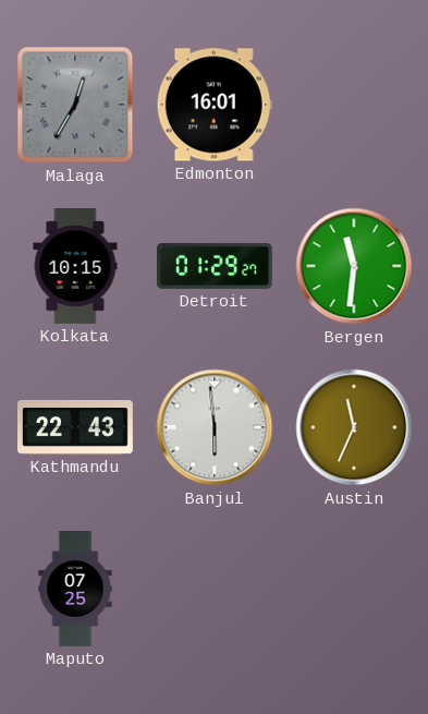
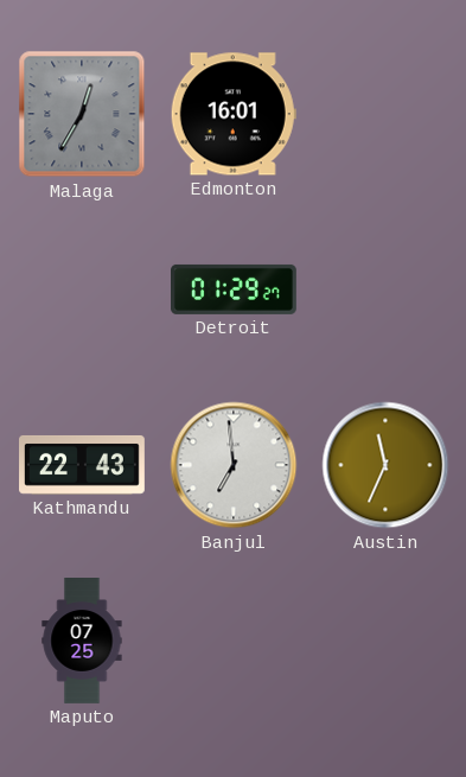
Kolkata: 10:15 -> none (75, 267)
Bergen: 11:31 -> none (354, 266)
Banjul: 5:59 -> 6:59 (234, 465)
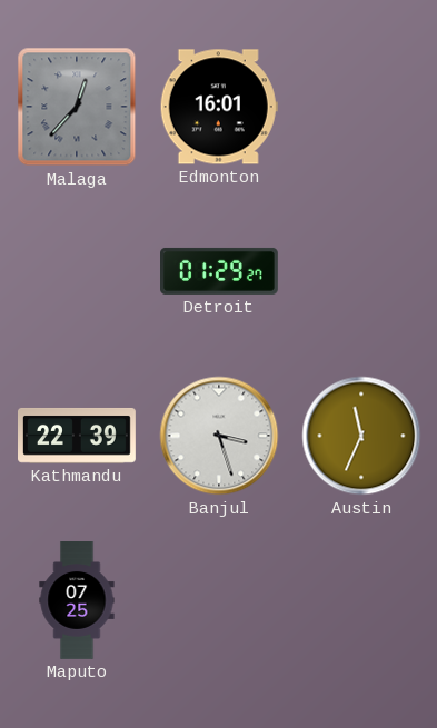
Malaga: 12:35 -> 12:37 (77, 107)
Kathmandu: 22:43 -> 22:39 (78, 436)
Banjul: 6:59 -> 3:27 (219, 436)
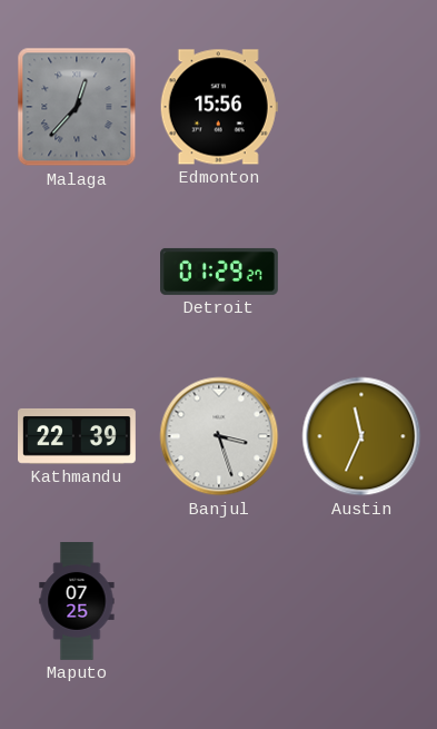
Edmonton: 16:01 -> 15:56 (219, 107)
